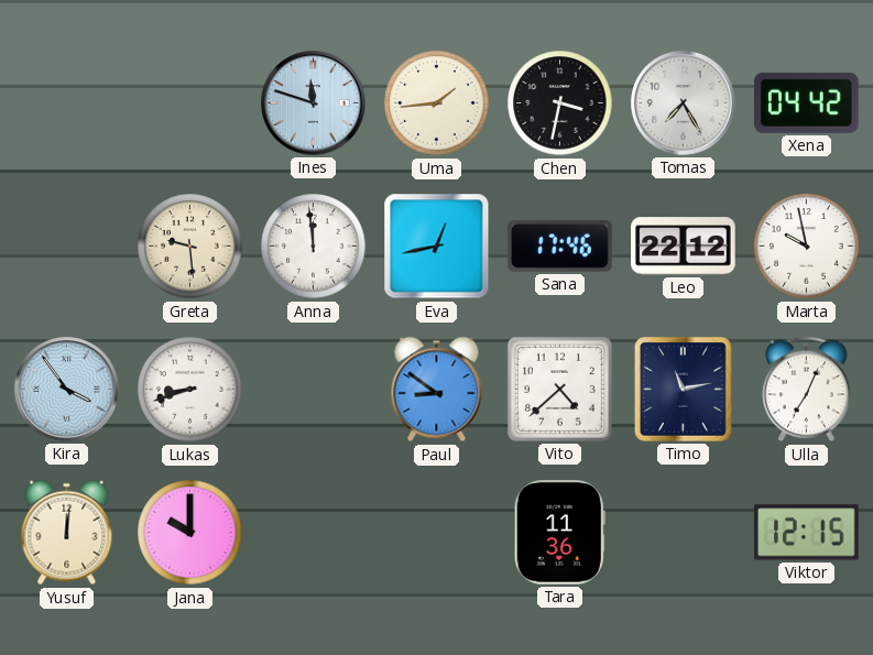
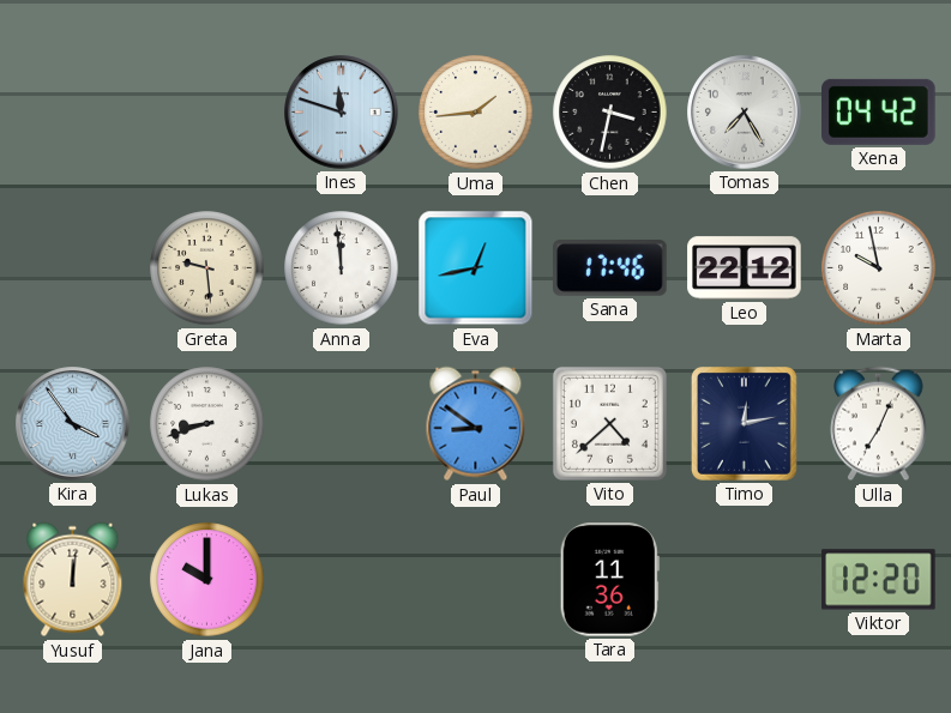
Timo: 11:13 -> 12:13 (744, 423)
Viktor: 12:15 -> 12:20 (879, 580)
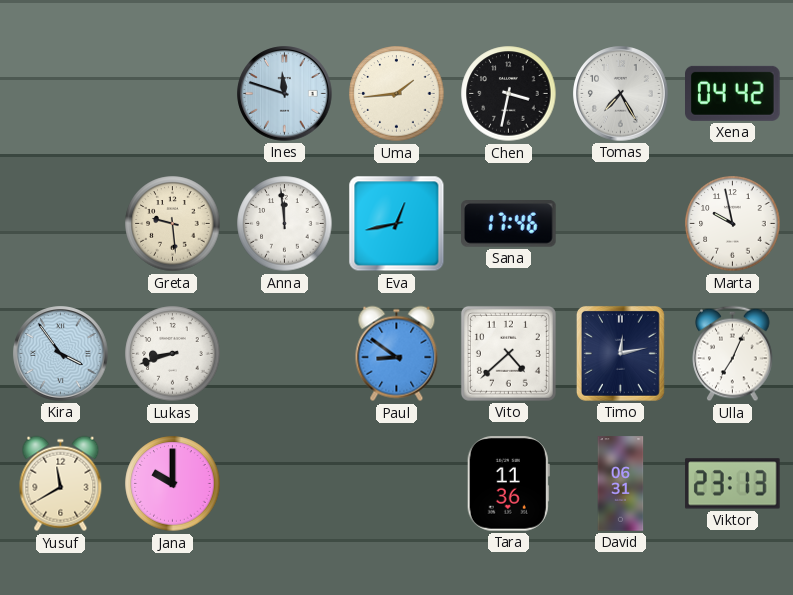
Leo: 22:12 -> none (745, 268)
Yusuf: 12:01 -> 11:40 (61, 484)
David: none -> 06:31 (621, 484)
Viktor: 12:20 -> 23:13 (733, 484)
